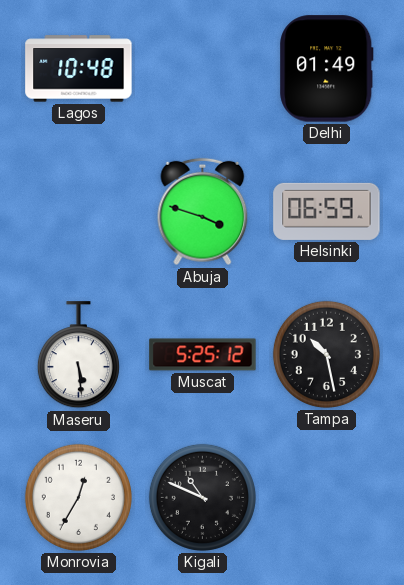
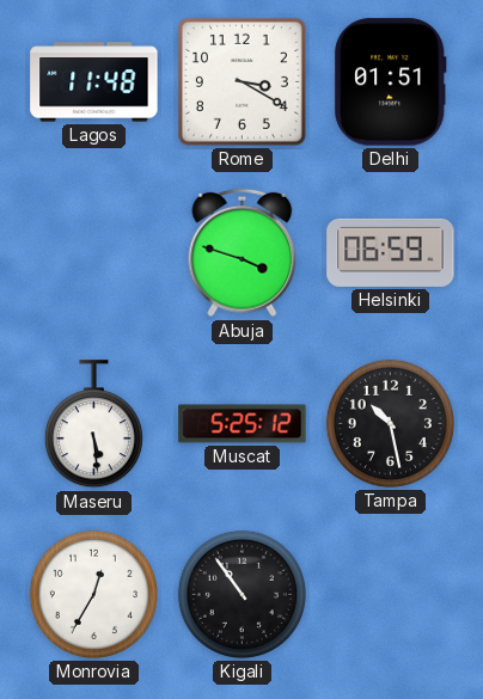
Lagos: 10:48 -> 11:48 (94, 82)
Rome: none -> 3:20 (241, 81)
Delhi: 01:49 -> 01:51 (391, 82)
Kigali: 10:49 -> 10:54 (241, 594)
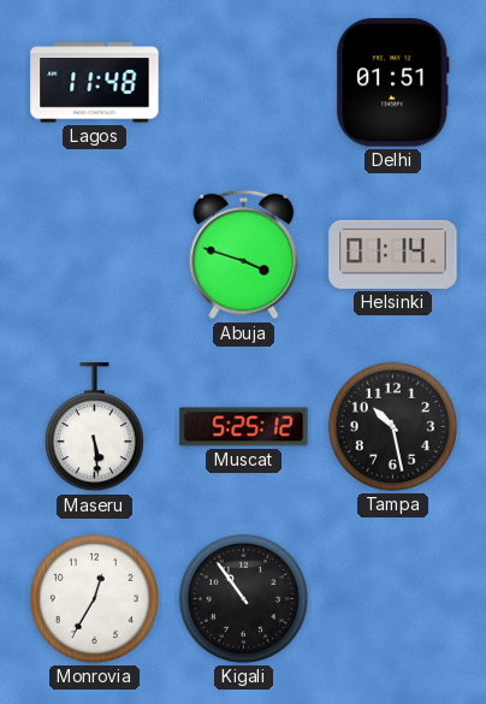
Rome: 3:20 -> none (241, 81)
Helsinki: 06:59 -> 01:14 (393, 254)
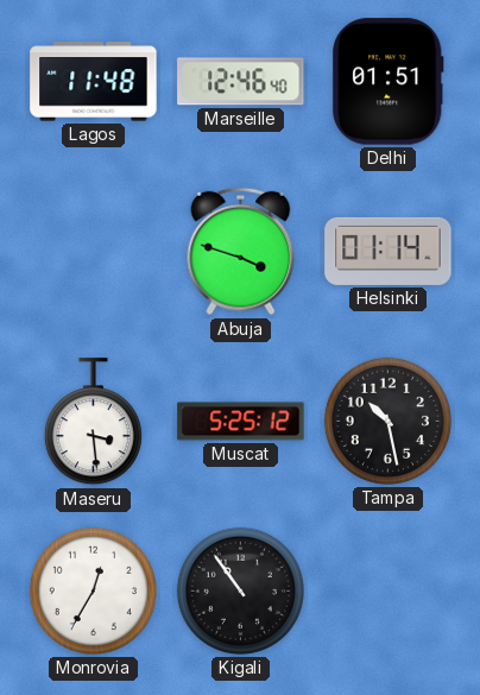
Marseille: none -> 12:46 (241, 82)
Maseru: 5:29 -> 3:29 (93, 422)
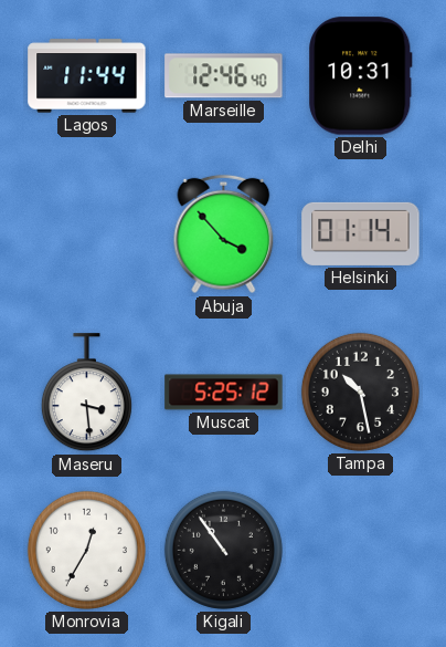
Lagos: 11:48 -> 11:44 (87, 76)
Delhi: 01:51 -> 10:31 (361, 76)
Abuja: 3:48 -> 3:53 (224, 234)
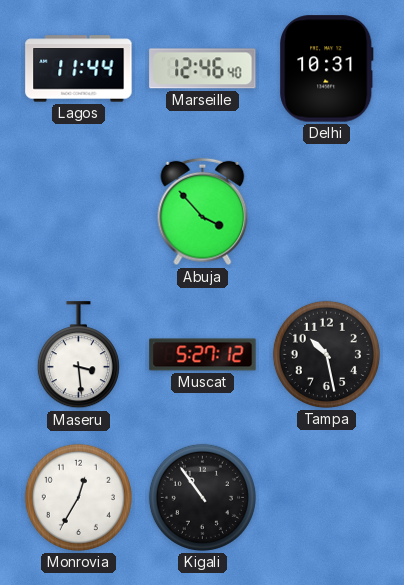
Helsinki: 01:14 -> none (361, 233)
Muscat: 5:25 -> 5:27 (203, 355)
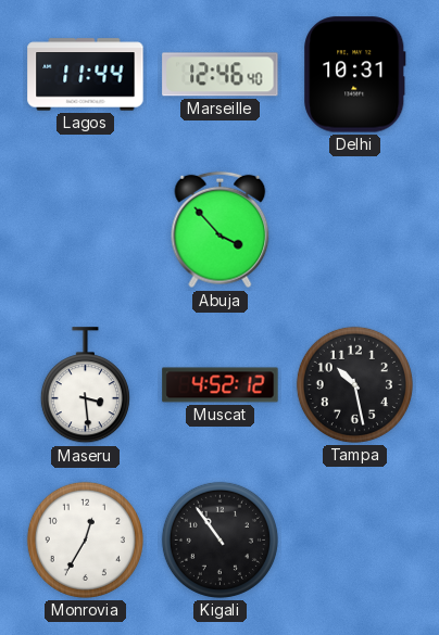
Muscat: 5:27 -> 4:52 (221, 385)
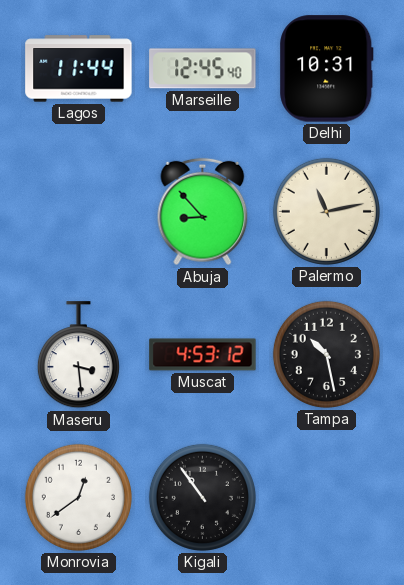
Marseille: 12:46 -> 12:45 (203, 69)
Abuja: 3:53 -> 8:53 (203, 212)
Palermo: none -> 11:13 (326, 211)
Muscat: 4:52 -> 4:53 (203, 355)
Monrovia: 12:35 -> 12:39 (78, 497)
